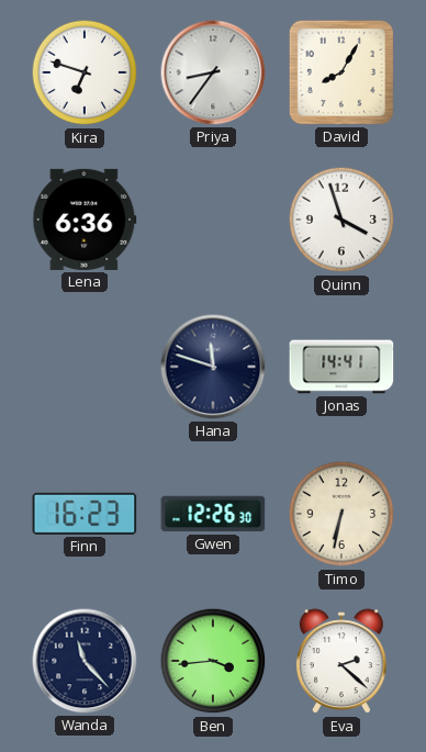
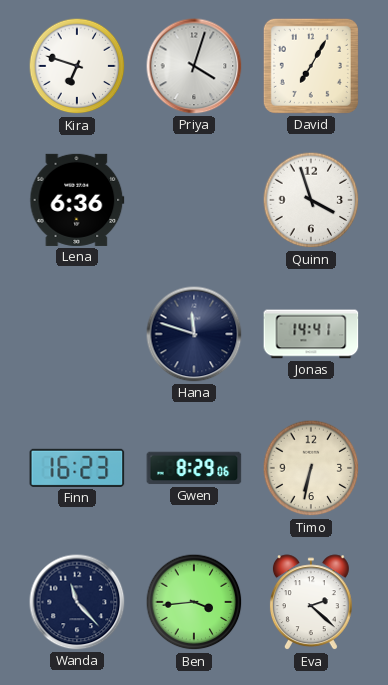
Priya: 8:36 -> 4:03 (194, 66)
David: 8:05 -> 7:05 (311, 66)
Gwen: 12:26 -> 8:29 (194, 468)
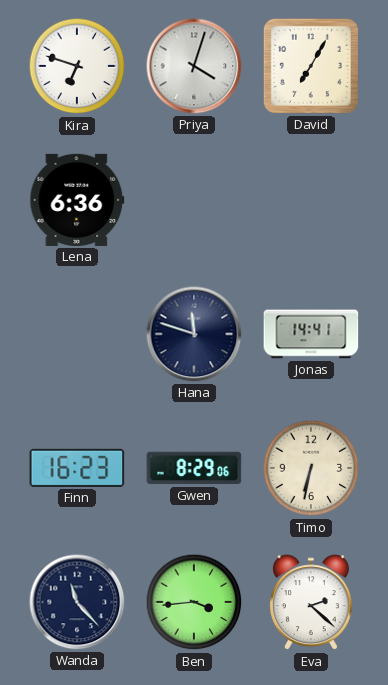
Quinn: 3:57 -> none (311, 200)
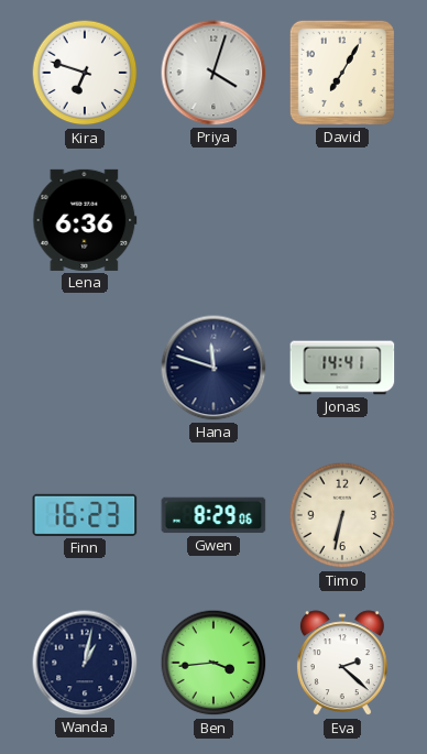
Wanda: 11:23 -> 1:02 (85, 663)
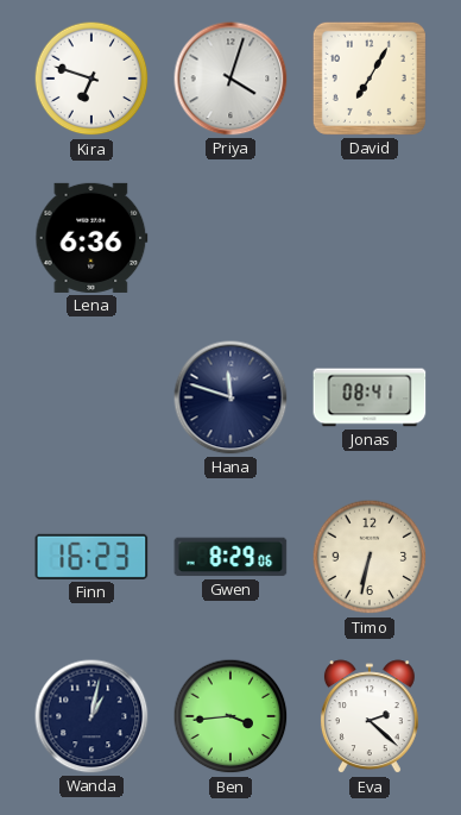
Jonas: 14:41 -> 08:41 (370, 397)
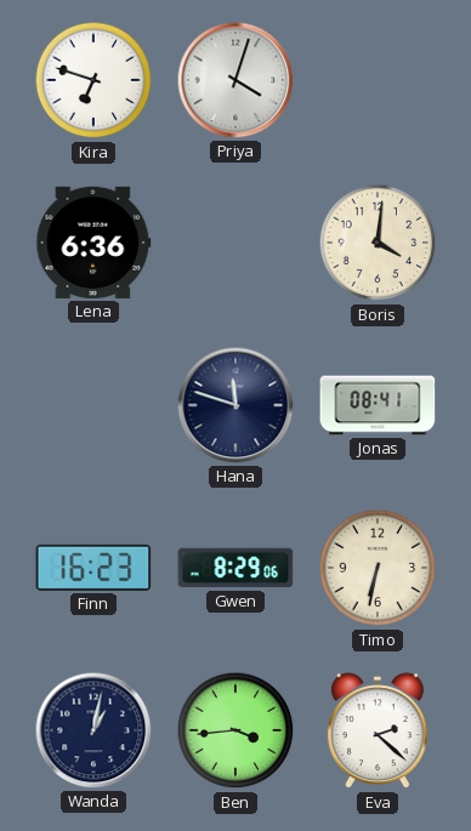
David: 7:05 -> none (370, 79)
Boris: none -> 4:01 (378, 243)
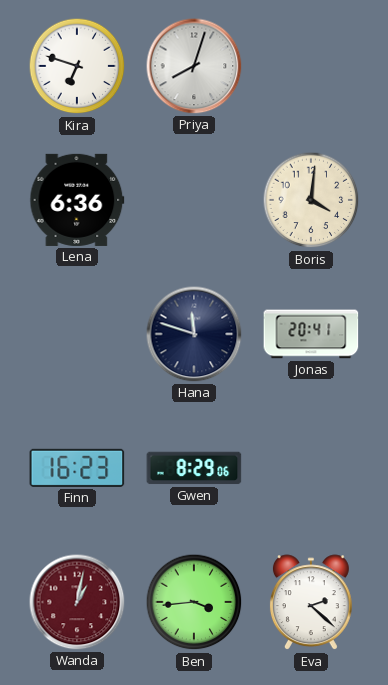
Priya: 4:03 -> 8:03 (194, 66)
Jonas: 08:41 -> 20:41 (311, 334)
Timo: 6:32 -> none (378, 568)
Wanda dial: navy -> burgundy (77, 602)
